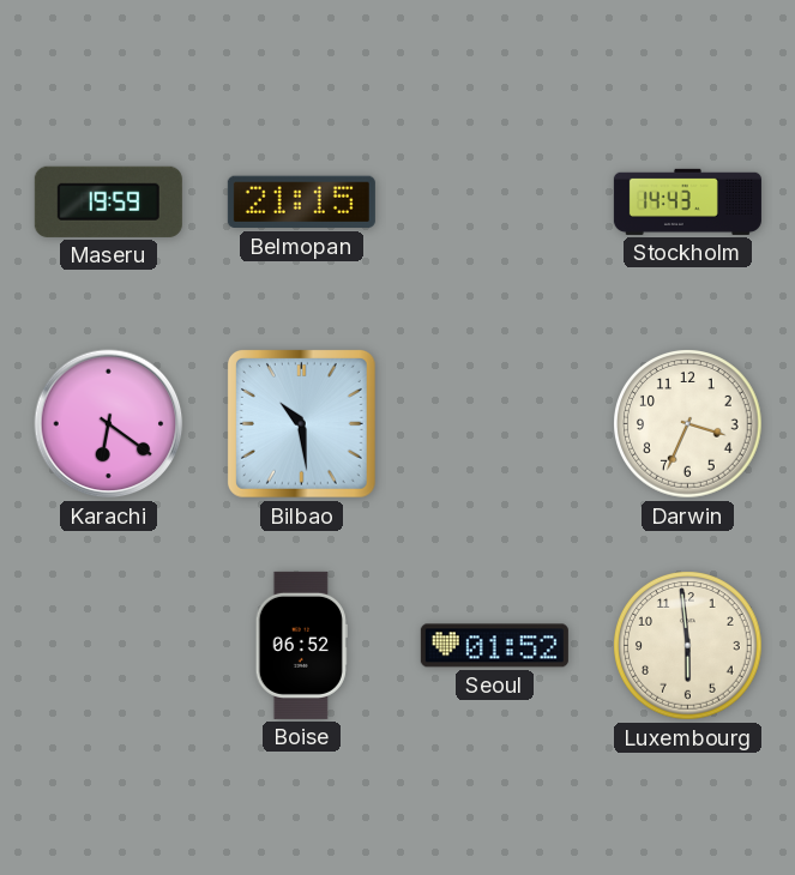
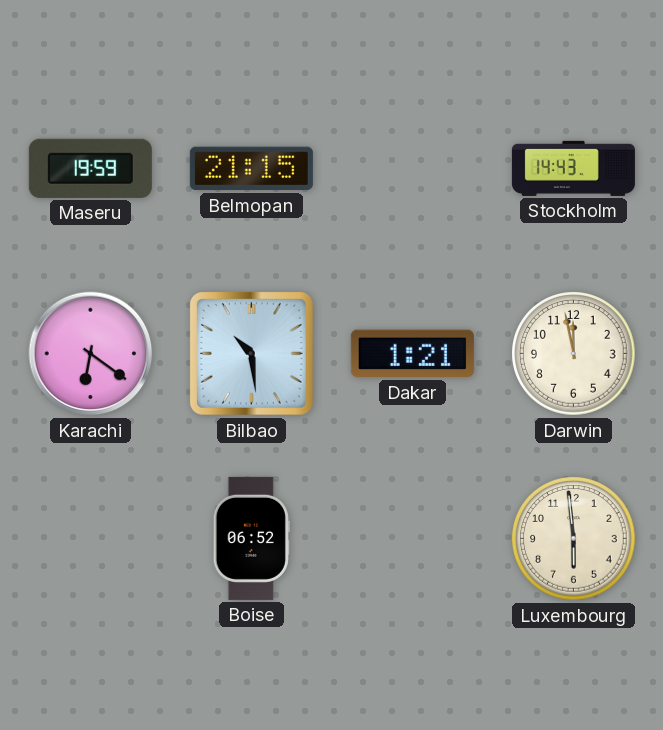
Dakar: none -> 1:21 (412, 354)
Darwin: 3:34 -> 11:58 (574, 354)
Seoul: 01:52 -> none (494, 646)
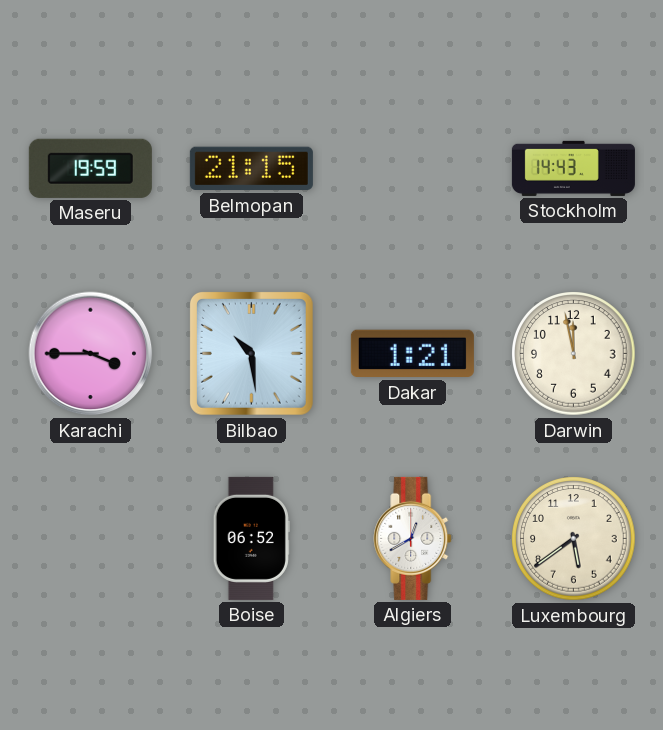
Karachi: 6:21 -> 3:45 (91, 354)
Algiers: none -> 12:40 (413, 538)
Luxembourg: 5:59 -> 5:39 (574, 539)
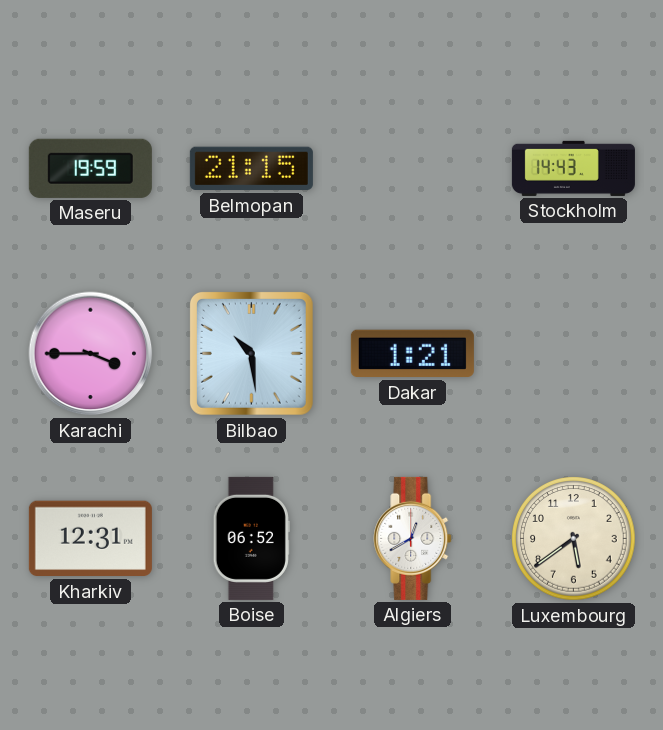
Darwin: 11:58 -> none (574, 354)
Kharkiv: none -> 12:31 (90, 539)
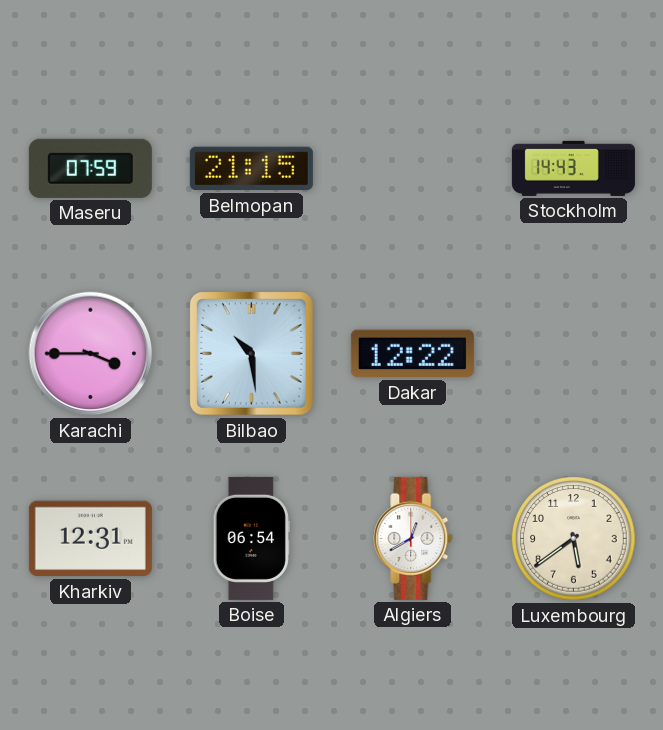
Maseru: 19:59 -> 07:59 (90, 168)
Dakar: 1:21 -> 12:22 (412, 354)
Boise: 06:52 -> 06:54 (251, 538)
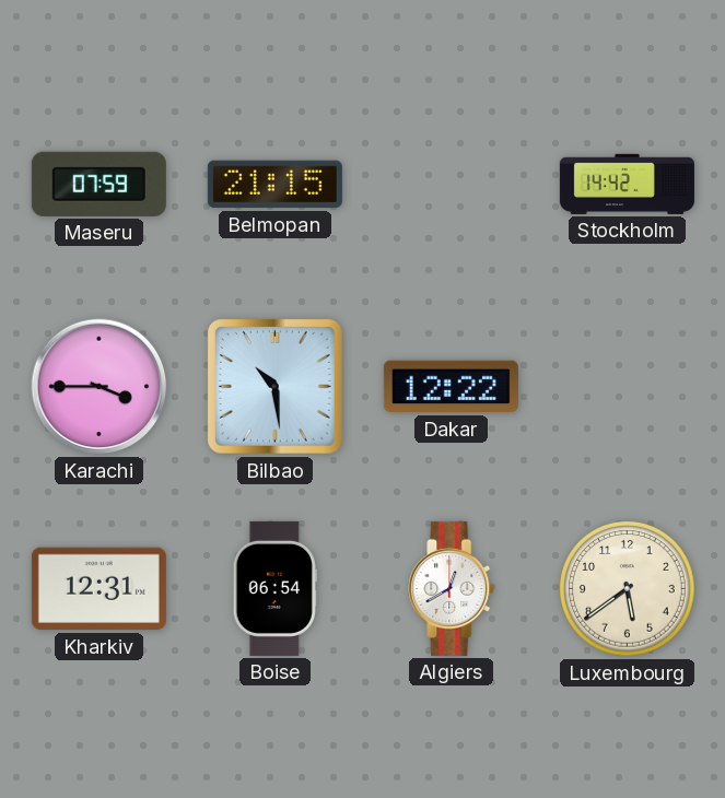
Stockholm: 14:43 -> 14:42 (627, 184)
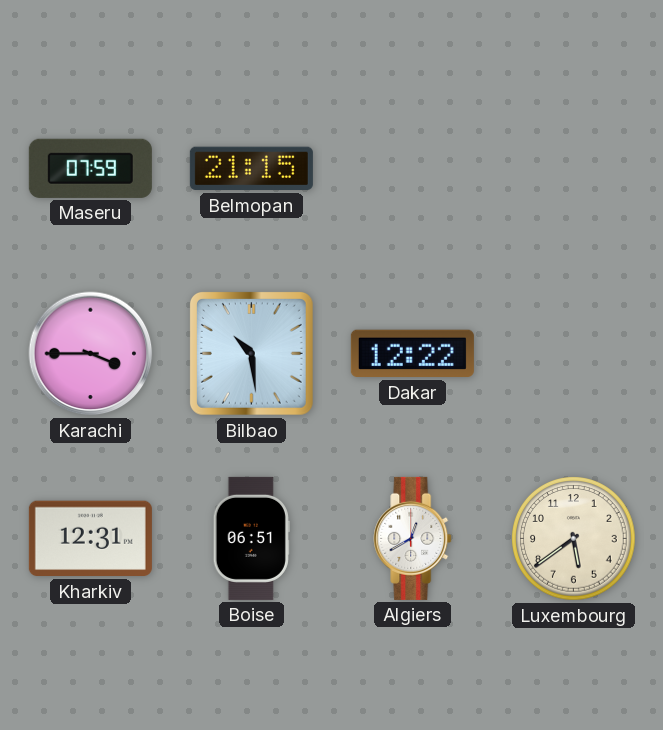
Stockholm: 14:42 -> none (627, 184)
Boise: 06:54 -> 06:51 (251, 538)
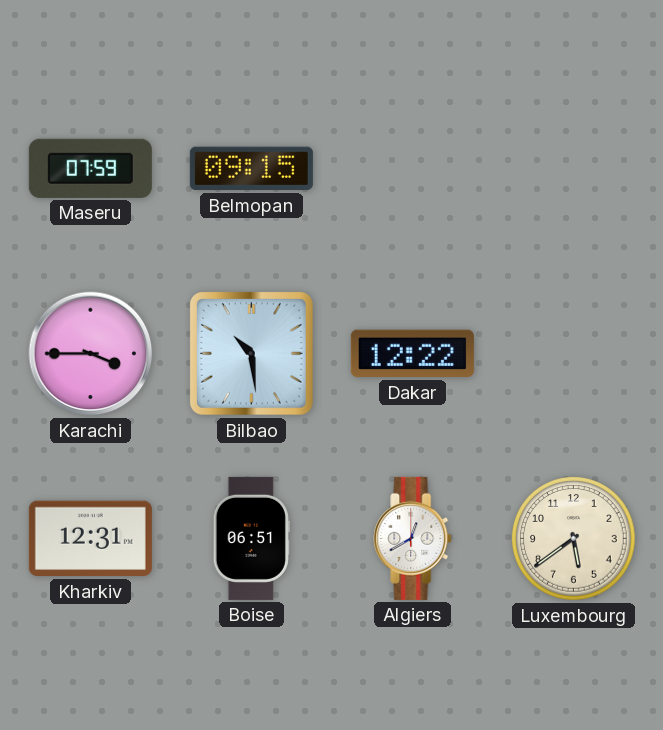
Belmopan: 21:15 -> 09:15 (251, 169)
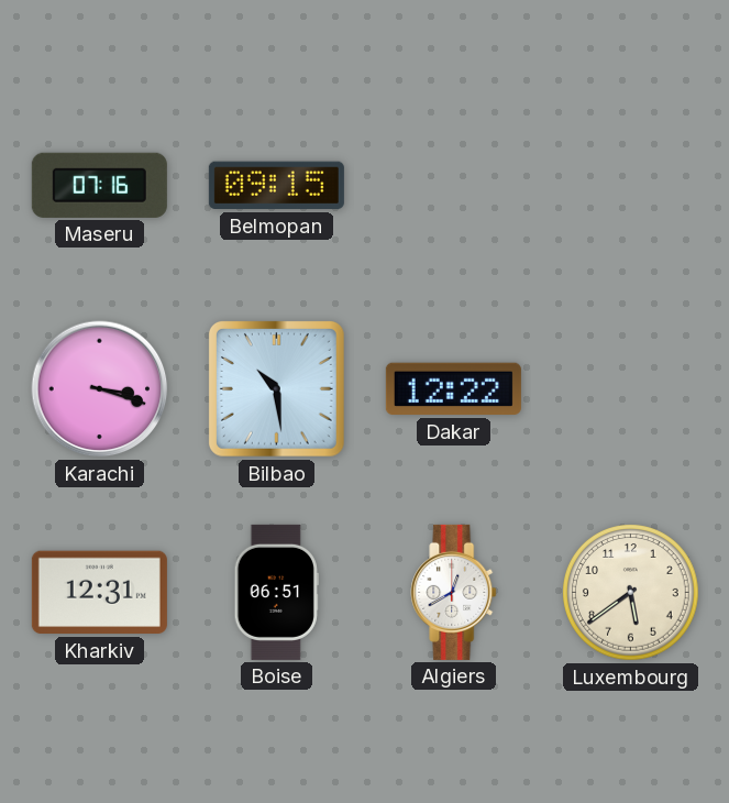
Maseru: 07:59 -> 07:16 (99, 185)
Karachi: 3:45 -> 3:18 (100, 389)
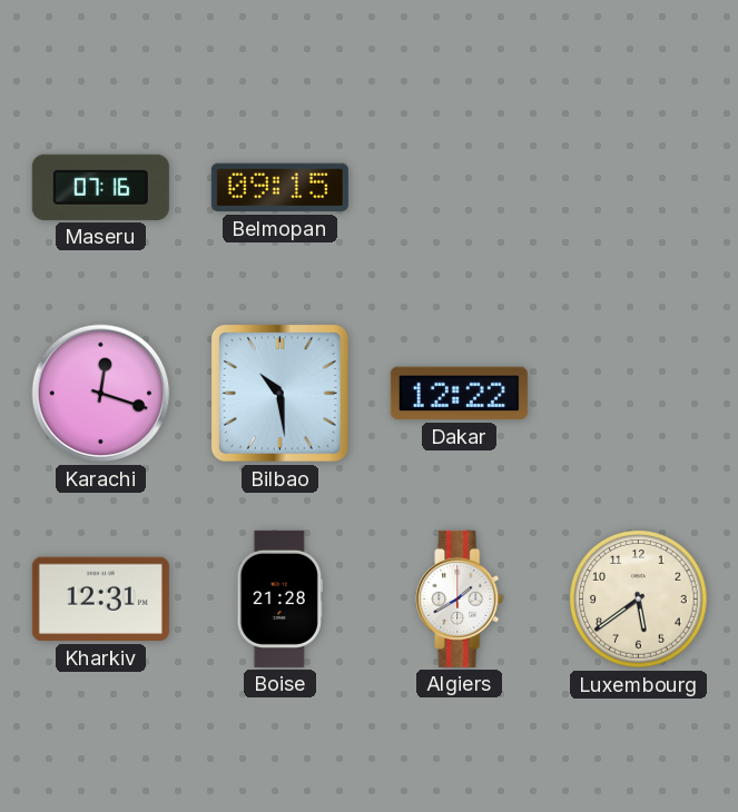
Karachi: 3:18 -> 12:18 (101, 394)
Boise: 06:51 -> 21:28 (279, 598)
Algiers: 12:40 -> 1:40 (460, 598)
